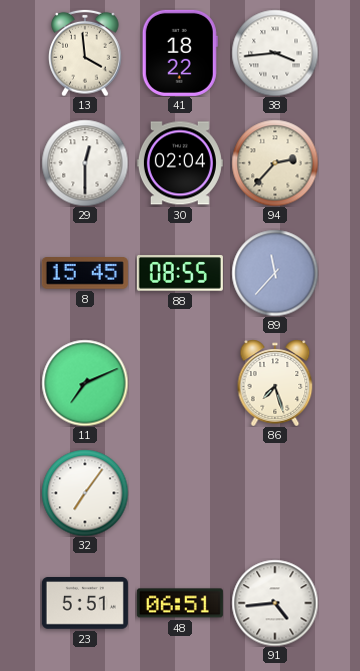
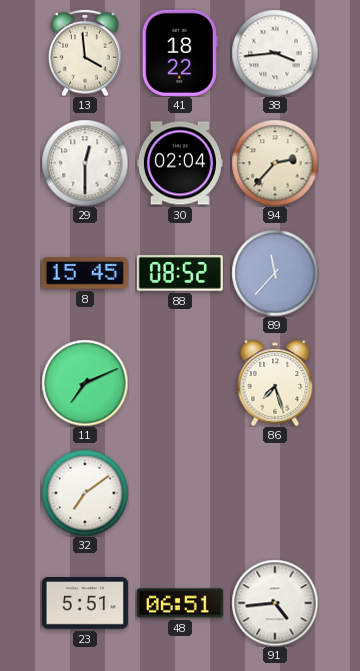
88: 08:55 -> 08:52 (180, 273)
32: 7:06 -> 7:09 (85, 493)
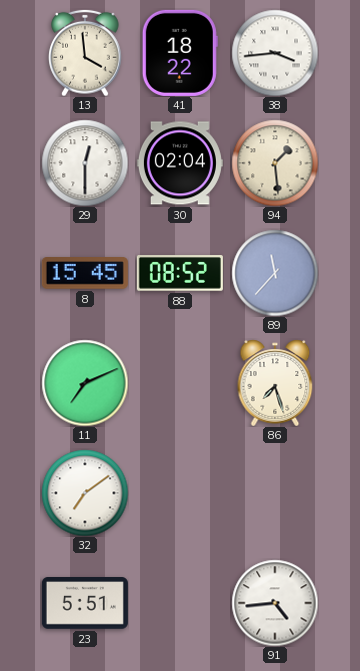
94: 2:37 -> 1:29 (275, 163)
48: 06:51 -> none (180, 603)
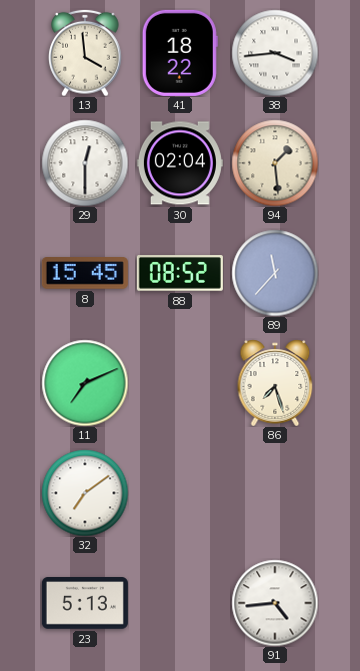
23: 5:51 -> 5:13 (85, 603)
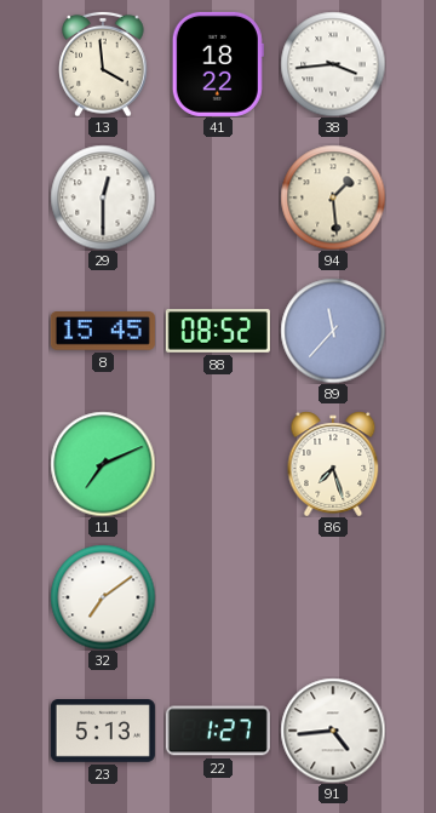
30: 02:04 -> none (180, 163)
22: none -> 1:27 (218, 731)
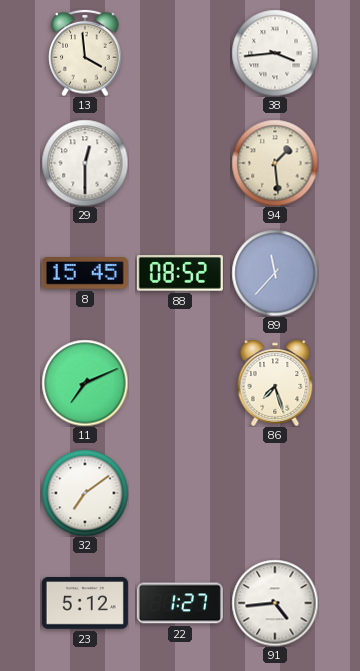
41: 18:22 -> none (218, 64)
23: 5:13 -> 5:12 (85, 603)
